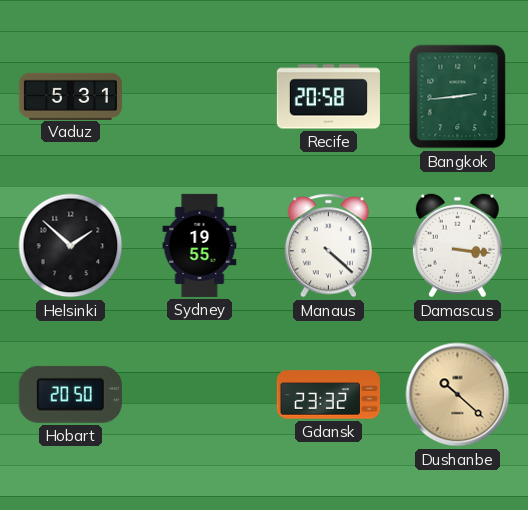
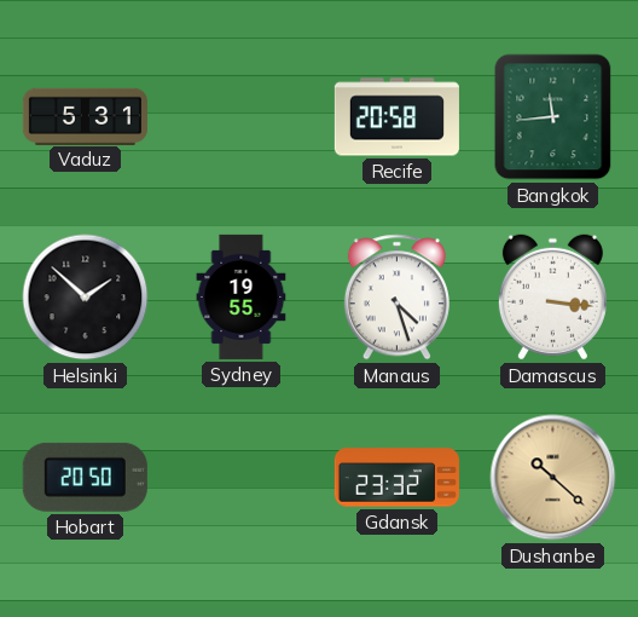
Bangkok: 2:44 -> 11:44 (553, 117)
Manaus: 4:22 -> 4:27 (396, 298)
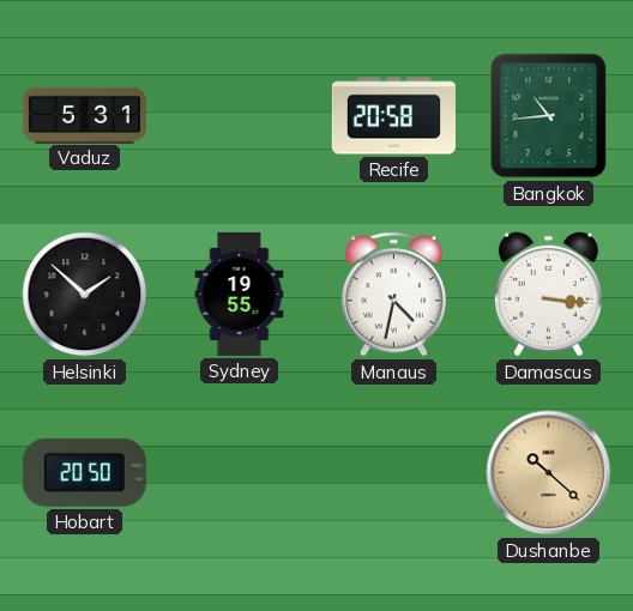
Bangkok: 11:44 -> 10:44 (549, 116)
Manaus: 4:27 -> 4:32 (393, 295)
Gdansk: 23:32 -> none (396, 478)
